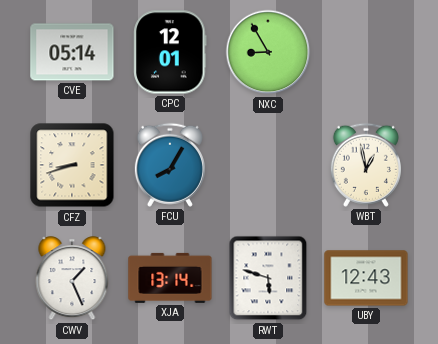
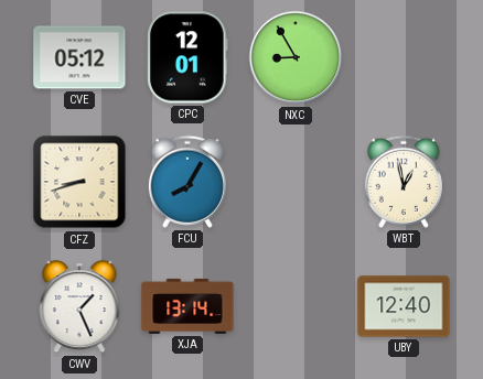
CVE: 05:14 -> 05:12 (79, 57)
RWT: 5:48 -> none (268, 278)
UBY: 12:43 -> 12:40 (404, 306)
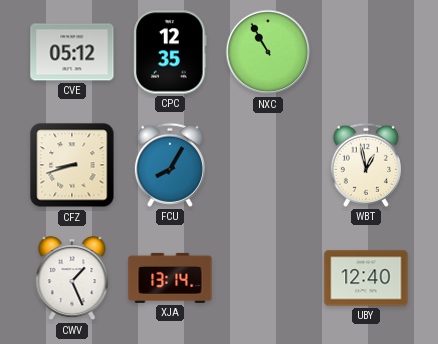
CPC: 12:01 -> 12:35 (170, 52)
NXC: 8:55 -> 10:55 (268, 52)
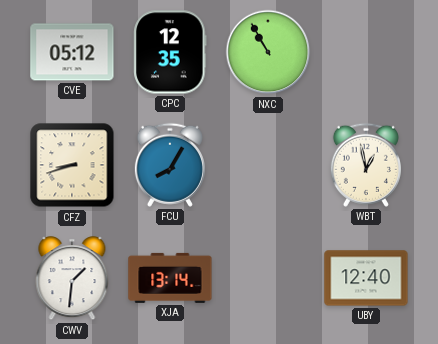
CWV: 1:26 -> 1:31 (72, 279)
